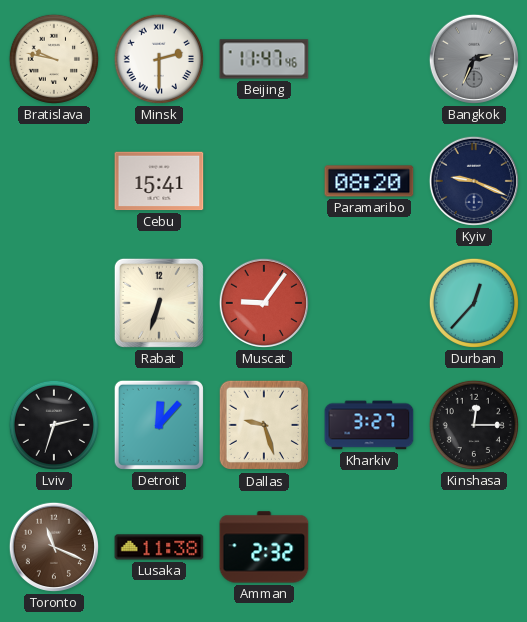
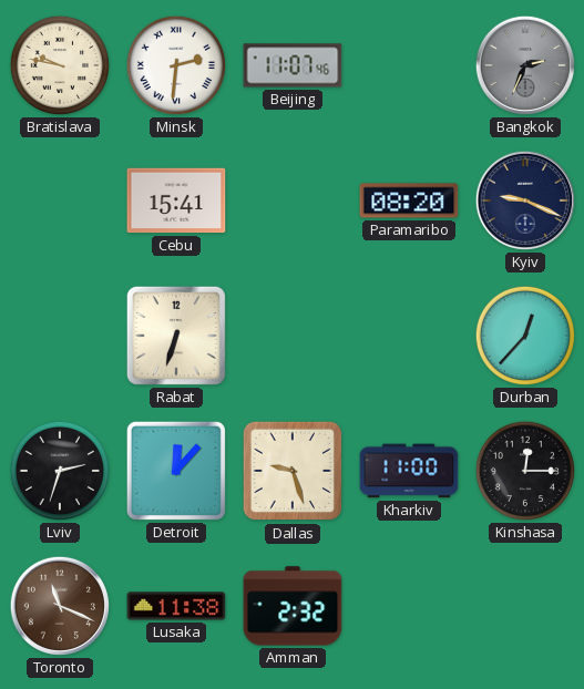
Minsk: 2:30 -> 2:31 (176, 65)
Beijing: 11:47 -> 11:07 (293, 65)
Muscat: 9:06 -> none (264, 303)
Kharkiv: 3:27 -> 11:00 (409, 471)
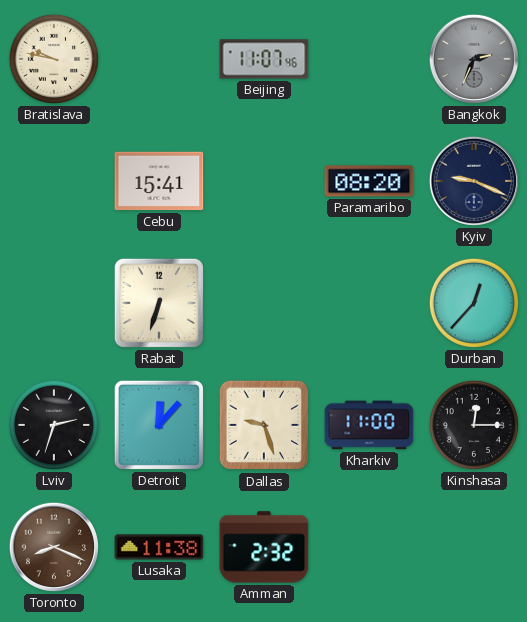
Minsk: 2:31 -> none (176, 65)
Toronto: 11:19 -> 8:19 (54, 547)
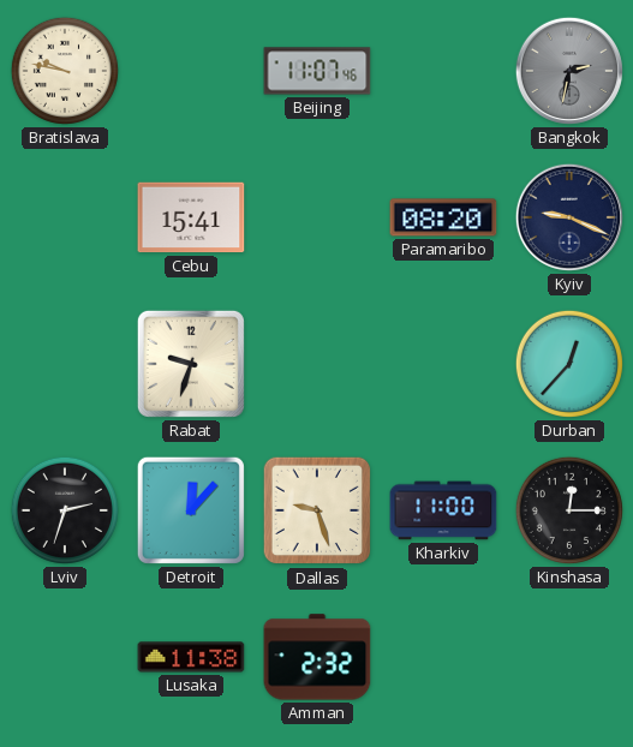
Bangkok: 2:34 -> 2:32 (569, 71)
Rabat: 6:33 -> 9:33 (191, 364)
Toronto: 8:19 -> none (54, 547)
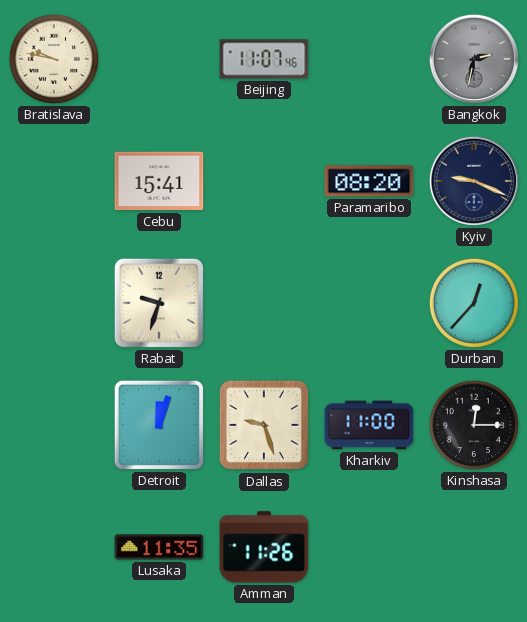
Lviv: 2:33 -> none (65, 510)
Detroit: 12:07 -> 12:03 (159, 425)
Lusaka: 11:38 -> 11:35 (159, 547)
Amman: 2:32 -> 11:26 (264, 547)
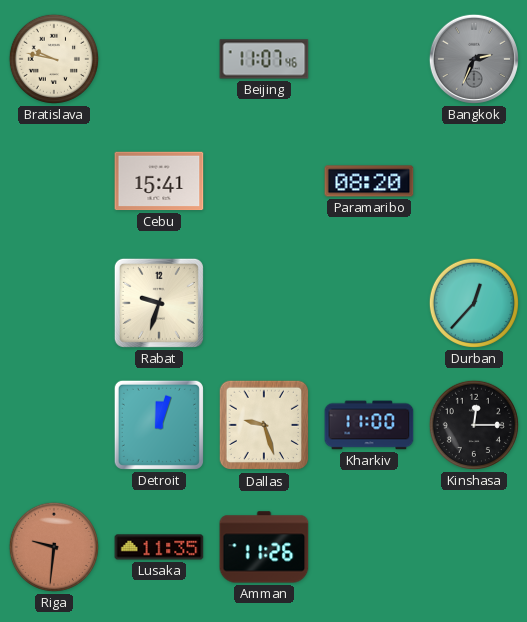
Bangkok: 2:32 -> 2:34 (474, 59)
Kyiv: 9:19 -> none (474, 181)
Riga: none -> 9:31 (54, 547)
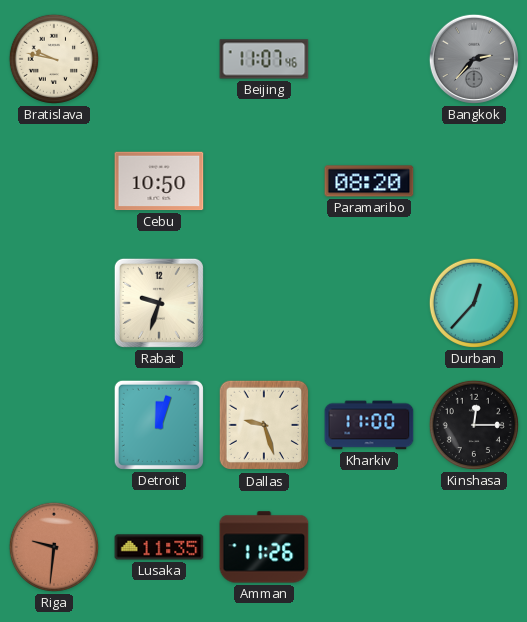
Bangkok: 2:34 -> 2:37 (474, 59)
Cebu: 15:41 -> 10:50 (159, 181)
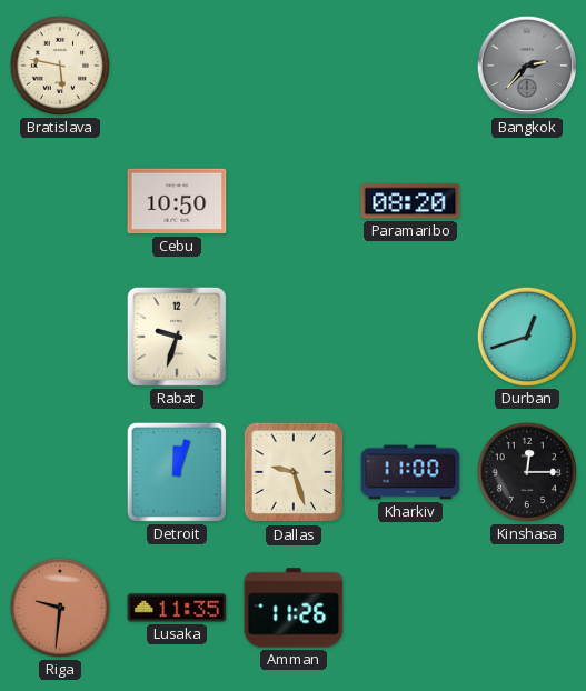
Bratislava: 9:47 -> 5:47 (60, 66)
Beijing: 11:07 -> none (264, 59)
Durban: 12:37 -> 12:42 (527, 337)
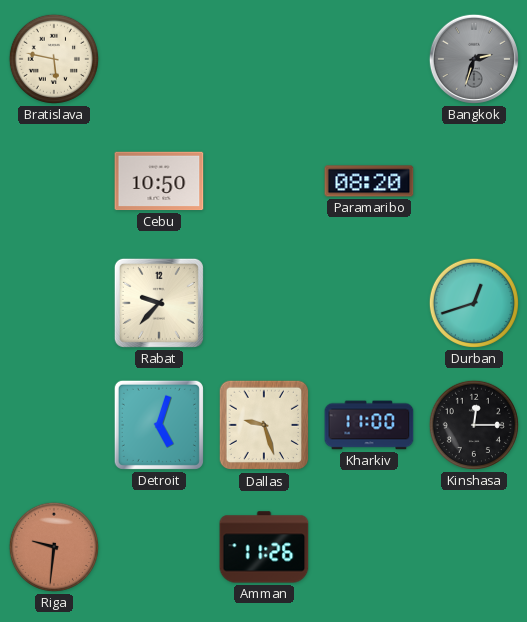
Bangkok: 2:37 -> 2:33 (474, 59)
Rabat: 9:33 -> 9:37 (159, 303)
Detroit: 12:03 -> 5:03 (159, 425)
Lusaka: 11:35 -> none (177, 608)
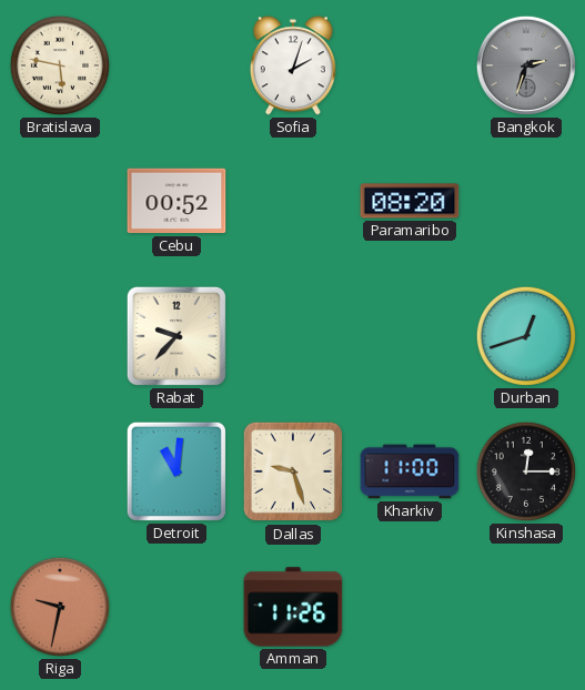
Sofia: none -> 2:03 (293, 65)
Cebu: 10:50 -> 00:52 (176, 201)
Detroit: 5:03 -> 11:01 (176, 471)
Riga: 9:31 -> 9:32 (60, 607)
